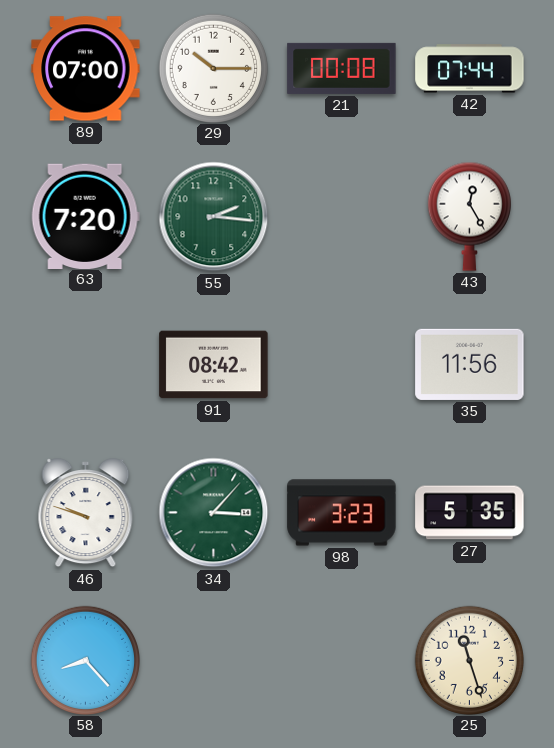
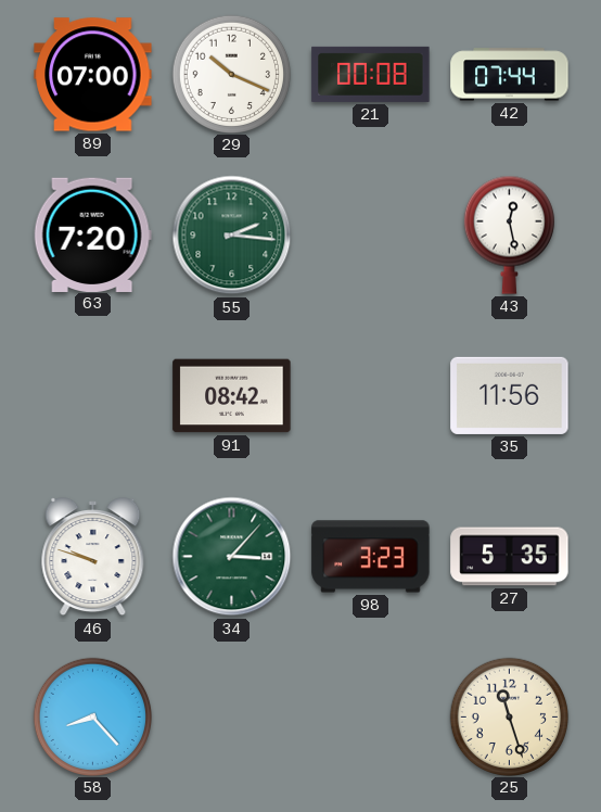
29: 10:15 -> 10:19 (231, 74)
43: 12:25 -> 12:28 (509, 234)
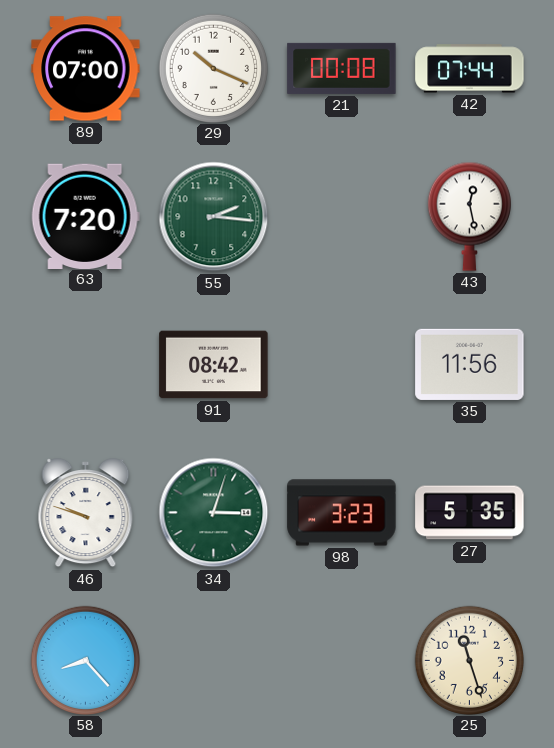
34: 3:07 -> 3:03 (214, 513)
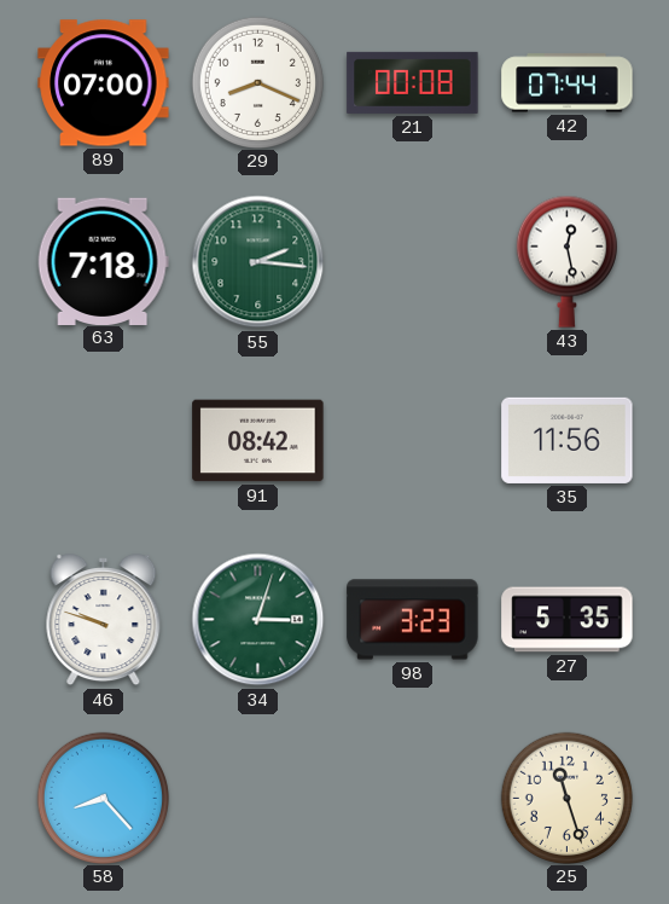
29: 10:19 -> 8:19 (257, 82)
63: 7:20 -> 7:18 (103, 261)
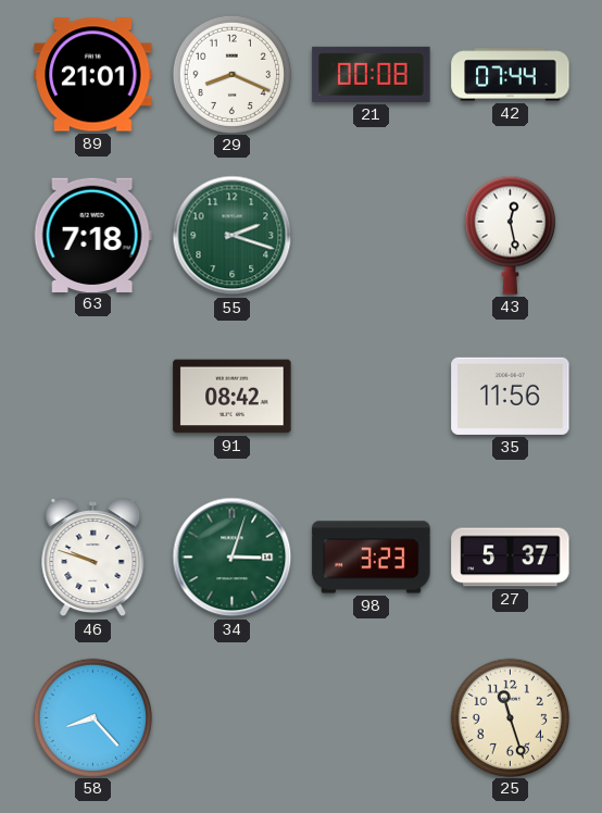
89: 07:00 -> 21:01 (93, 75)
55: 2:16 -> 2:18 (233, 236)
27: 5:35 -> 5:37 (511, 558)
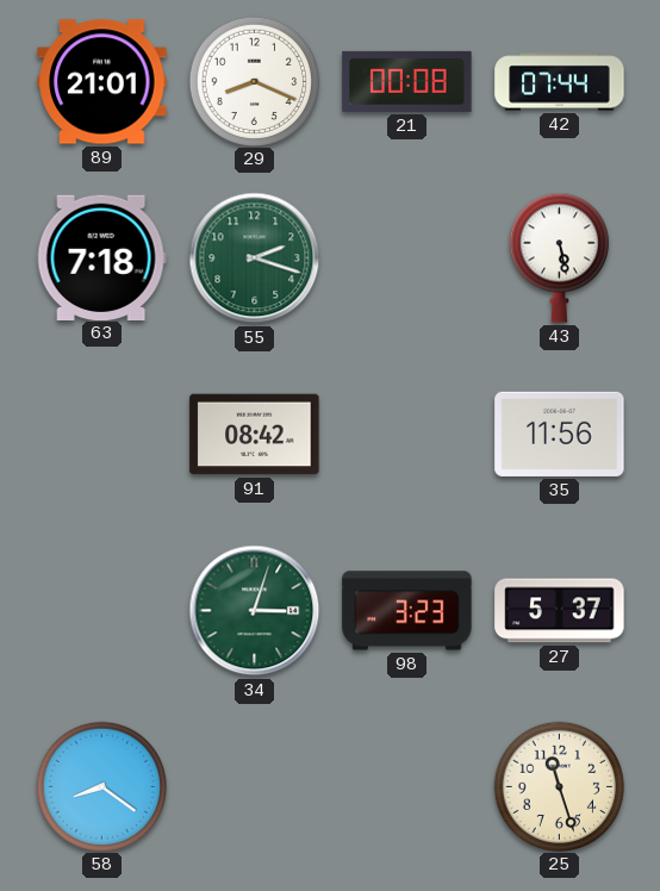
43: 12:28 -> 5:28 (559, 257)
46: 9:48 -> none (93, 558)
58: 8:23 -> 8:21 (101, 786)
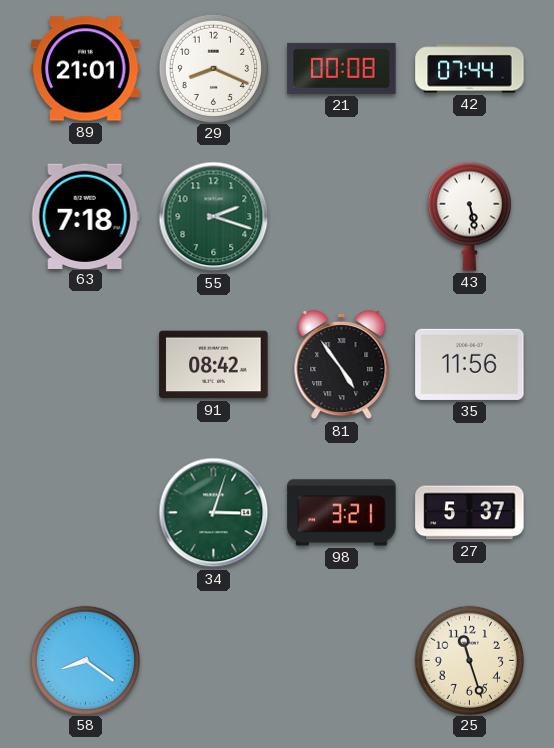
81: none -> 4:54 (342, 365)
98: 3:23 -> 3:21 (342, 513)
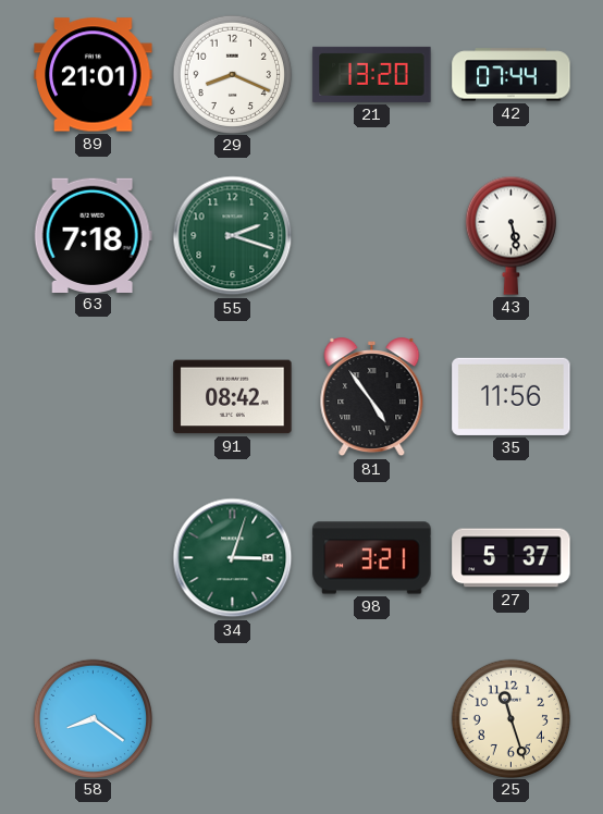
21: 00:08 -> 13:20 (372, 74)
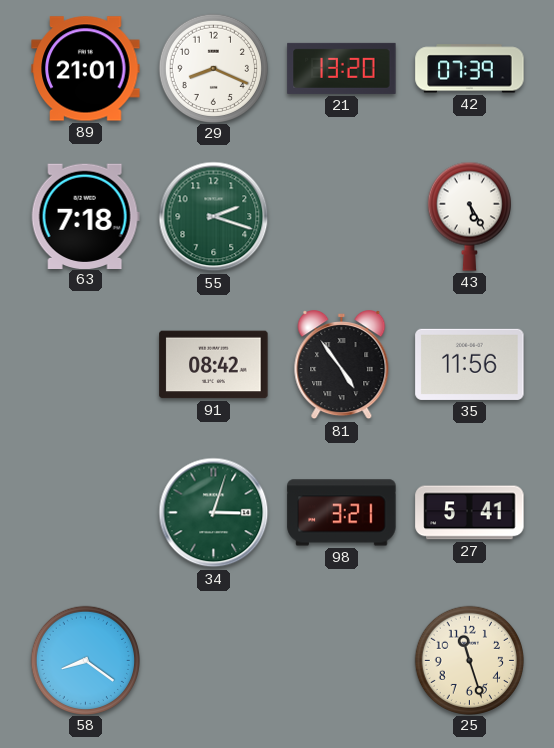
42: 07:44 -> 07:39 (470, 69)
43: 5:28 -> 5:25 (469, 216)
27: 5:37 -> 5:41 (470, 513)
